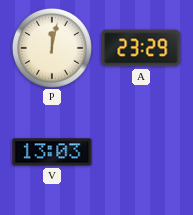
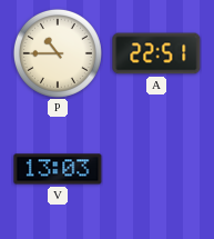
P: 12:02 -> 10:45 (58, 53)
A: 23:29 -> 22:51 (156, 53)
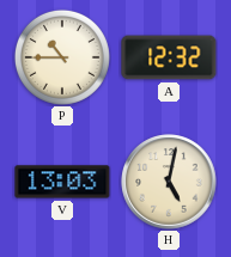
A: 22:51 -> 12:32 (169, 57)
H: none -> 5:02 (169, 182)
